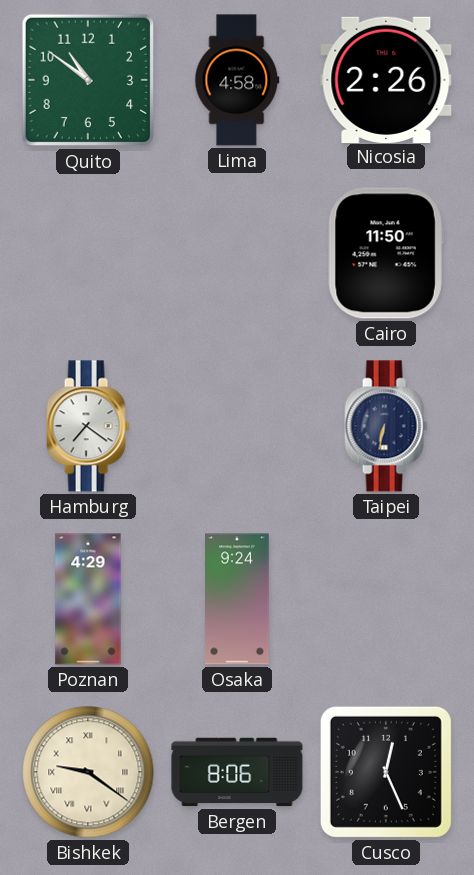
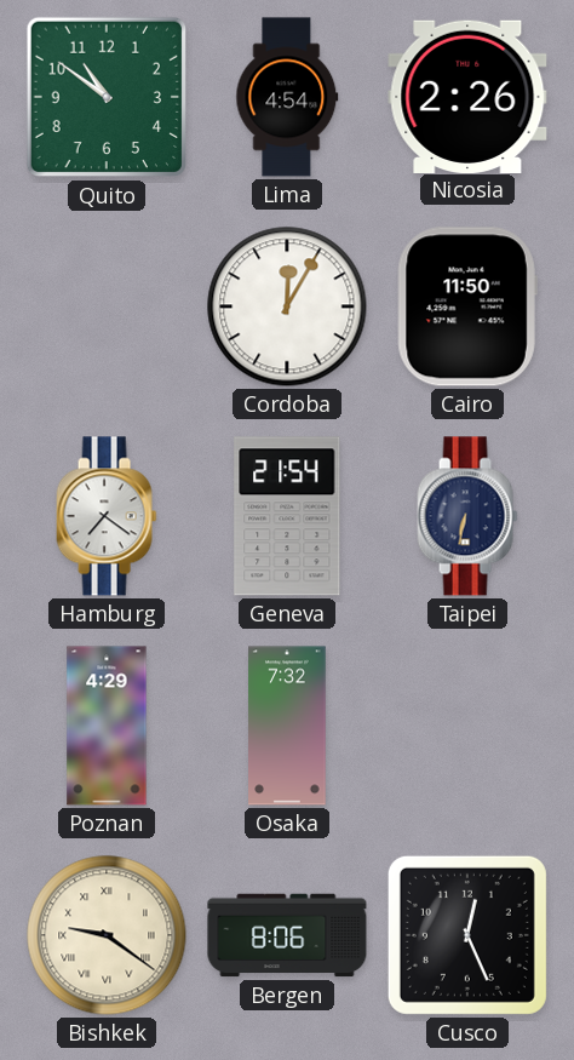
Lima: 4:58 -> 4:54 (287, 97)
Cordoba: none -> 12:05 (287, 306)
Geneva: none -> 21:54 (287, 516)
Osaka: 9:24 -> 7:32 (287, 726)
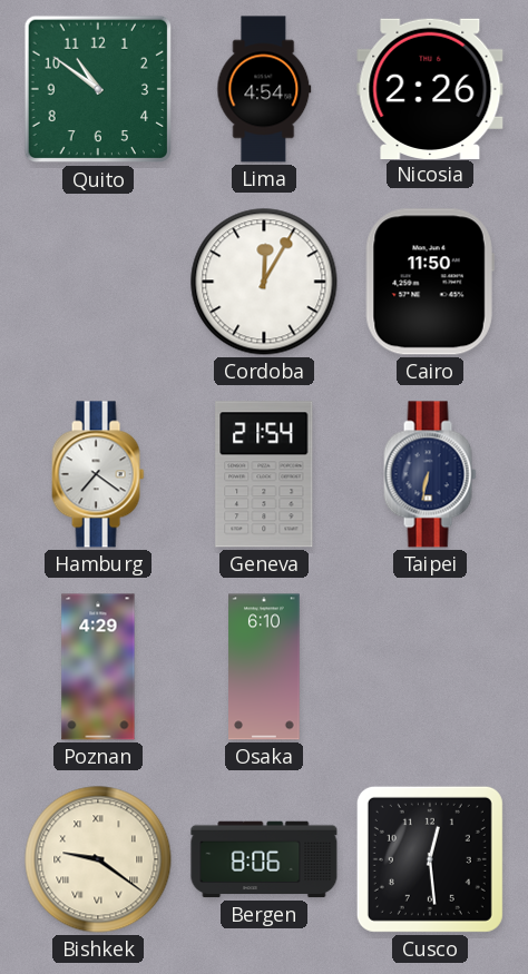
Osaka: 7:32 -> 6:10 (264, 667)
Cusco: 12:26 -> 12:29 (430, 859)
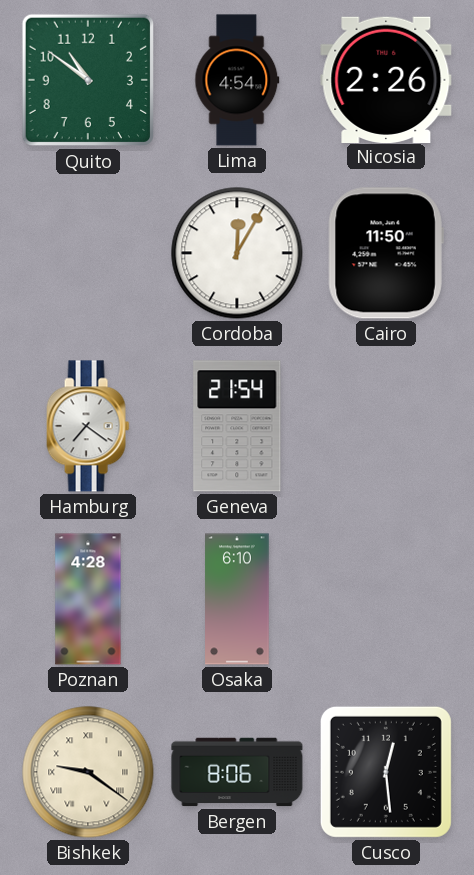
Taipei: 6:32 -> none (430, 474)
Poznan: 4:29 -> 4:28 (88, 599)
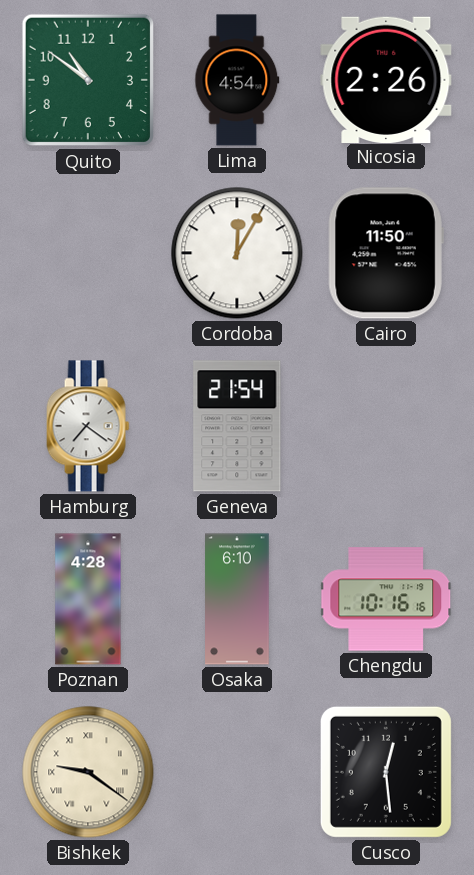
Chengdu: none -> 10:16 (387, 599)
Bergen: 8:06 -> none (237, 772)
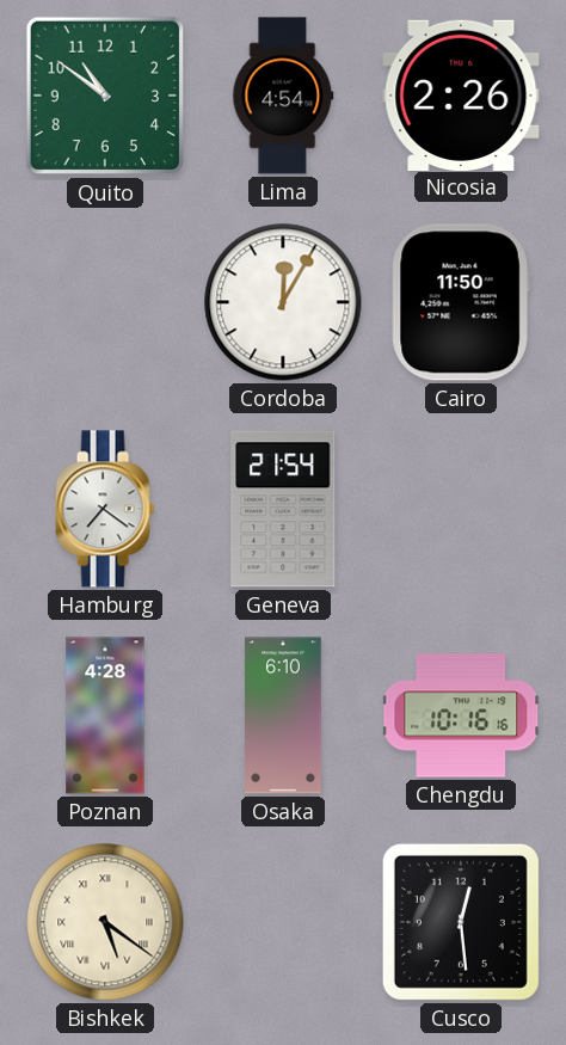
Bishkek: 9:21 -> 5:21 (105, 922)
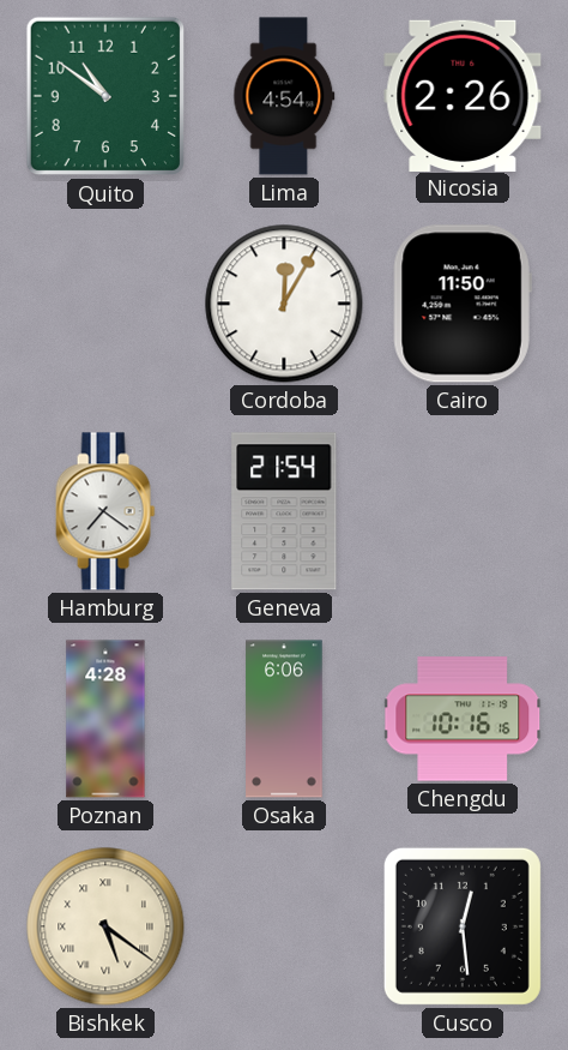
Osaka: 6:10 -> 6:06 (284, 719)
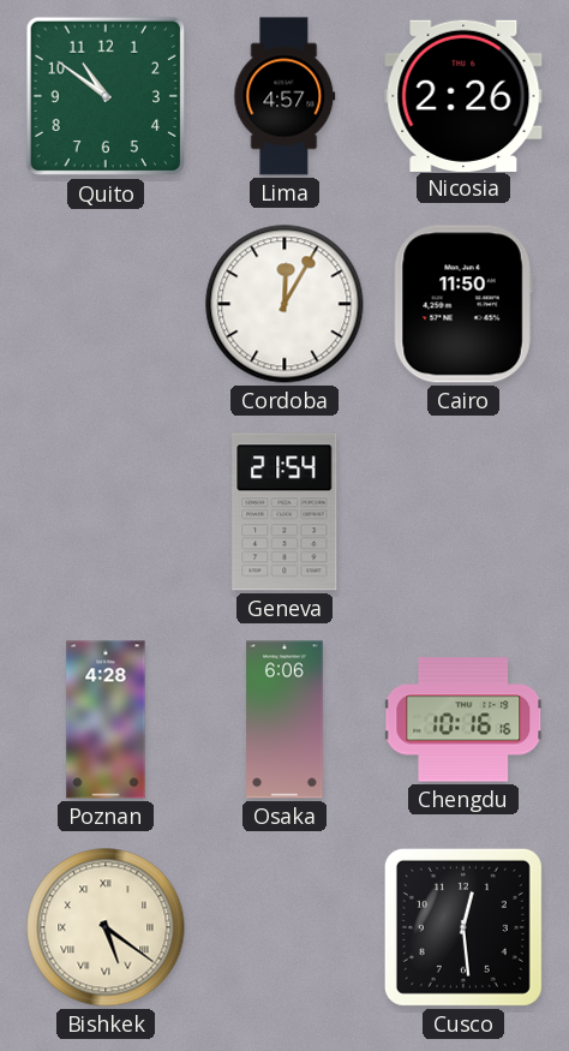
Lima: 4:54 -> 4:57 (284, 96)
Hamburg: 7:21 -> none (105, 511)
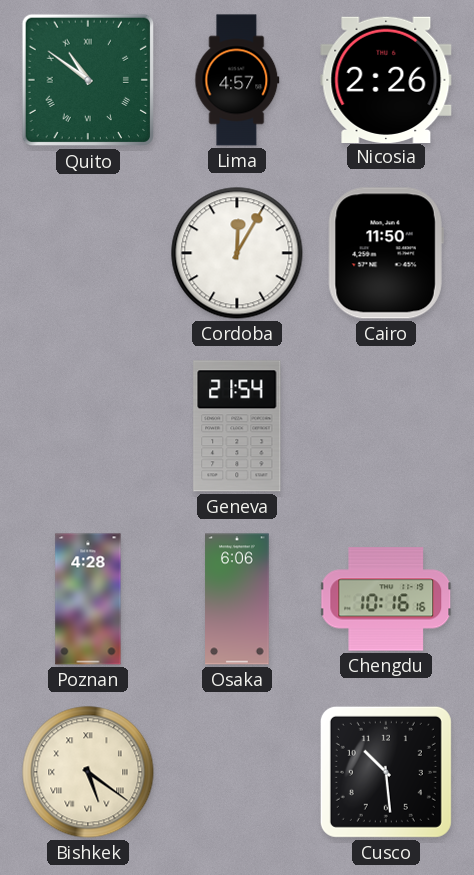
Quito numerals: Arabic -> Roman (88, 80)
Cusco: 12:29 -> 10:29 (386, 772)
